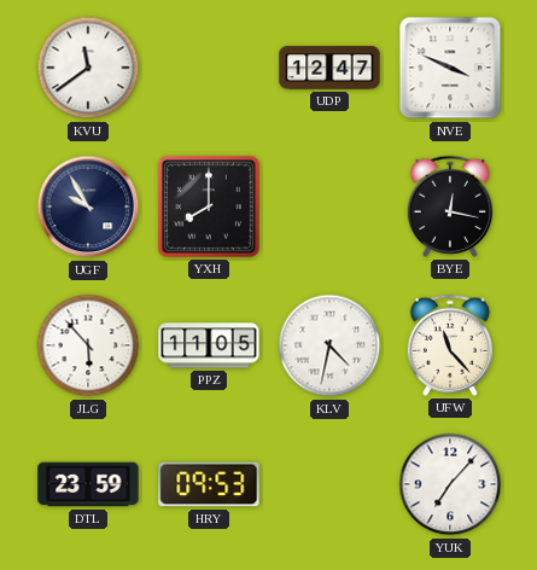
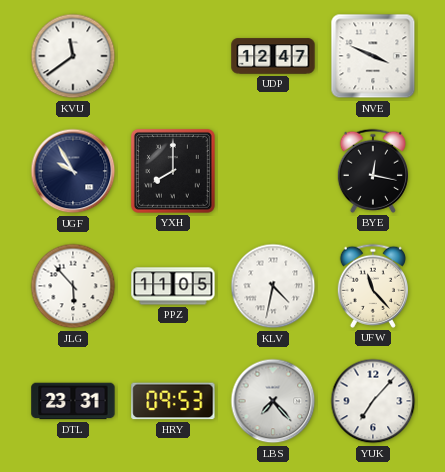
DTL: 23:59 -> 23:31 (73, 401)
LBS: none -> 7:23 (273, 401)
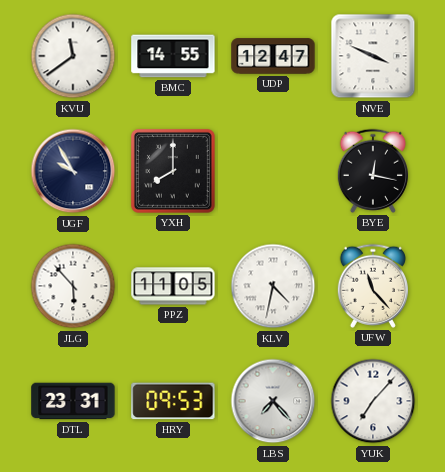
BMC: none -> 14:55 (173, 56)
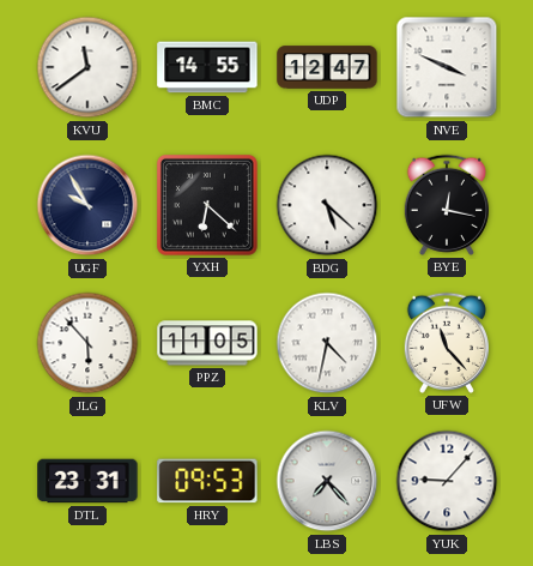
YXH: 8:00 -> 6:22 (207, 205)
BDG: none -> 5:22 (327, 205)
YUK: 7:07 -> 9:07 (447, 481)
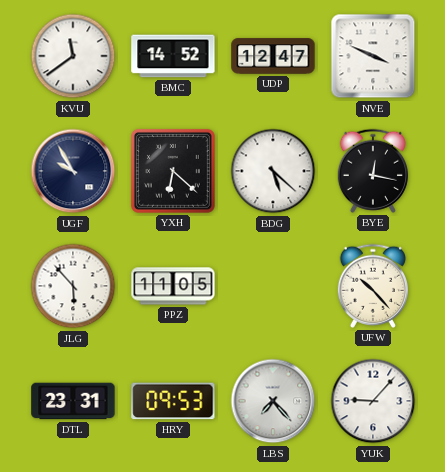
BMC: 14:55 -> 14:52 (173, 56)
KLV: 4:32 -> none (327, 343)
UFW: 11:23 -> 10:23 (372, 286)
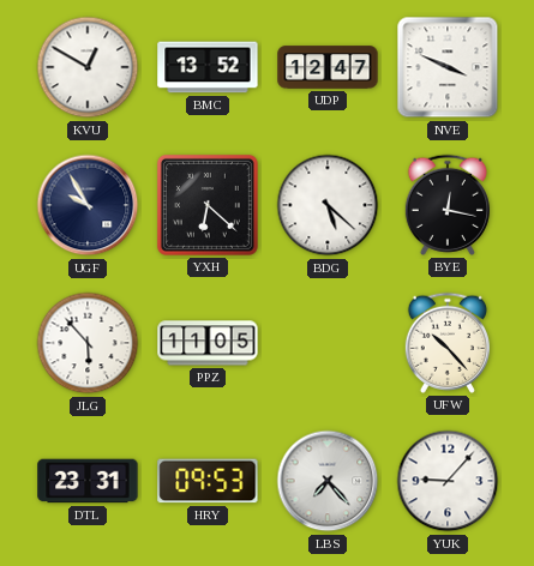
KVU: 11:39 -> 12:50 (88, 67)
BMC: 14:52 -> 13:52 (208, 67)
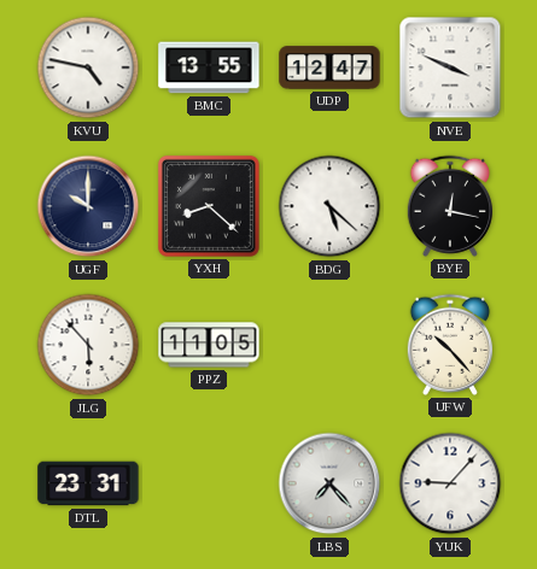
KVU: 12:50 -> 4:47 (88, 68)
BMC: 13:52 -> 13:55 (209, 68)
UGF: 9:55 -> 10:00 (88, 206)
YXH: 6:22 -> 8:22 (209, 206)
HRY: 09:53 -> none (208, 481)
